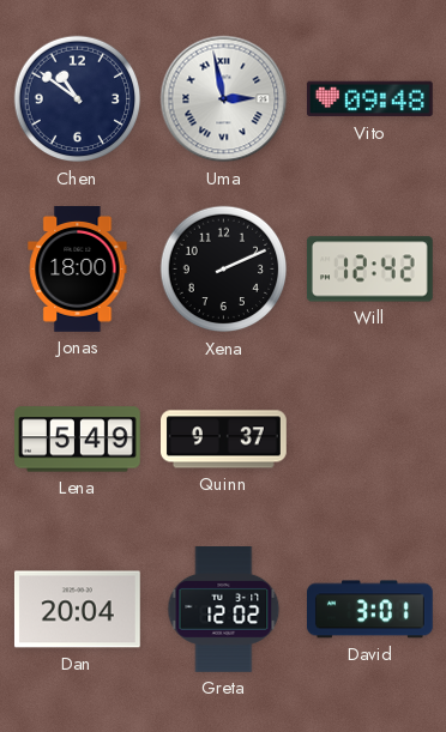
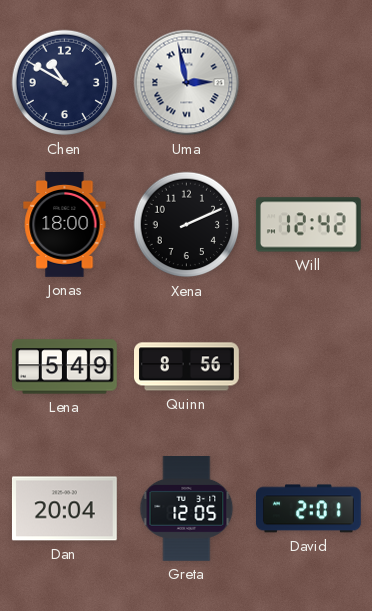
Chen: 10:51 -> 10:50 (65, 83)
Vito: 09:48 -> none (370, 99)
Quinn: 9:37 -> 8:56 (187, 367)
Greta: 12:02 -> 12:05 (187, 509)
David: 3:01 -> 2:01 (309, 509)
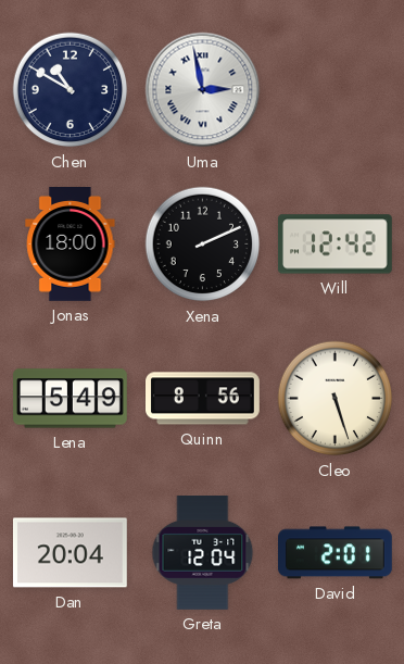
Cleo: none -> 5:27 (336, 399)
Greta: 12:05 -> 12:04 (203, 553)
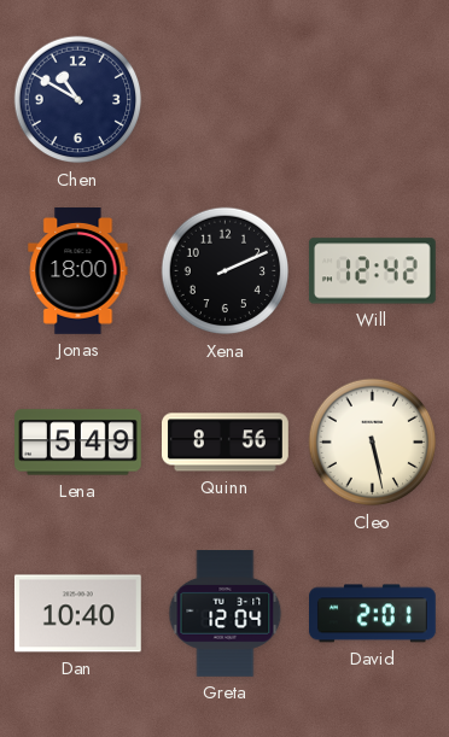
Uma: 2:58 -> none (203, 90)
Cleo: 5:27 -> 5:28 (373, 443)
Dan: 20:04 -> 10:40 (77, 614)
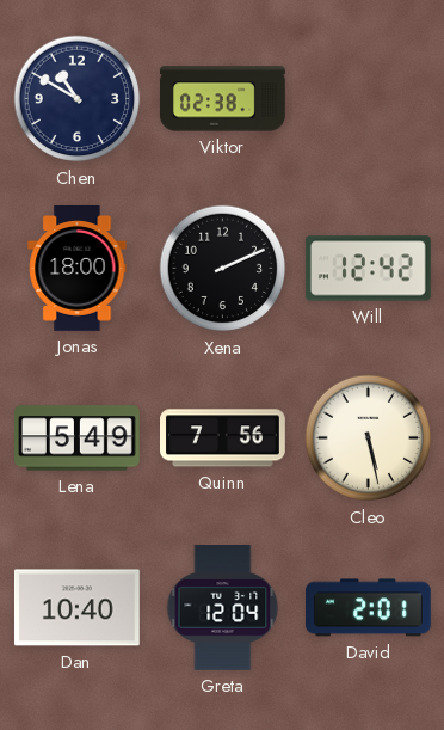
Viktor: none -> 02:38 (223, 99)
Quinn: 8:56 -> 7:56 (223, 438)
